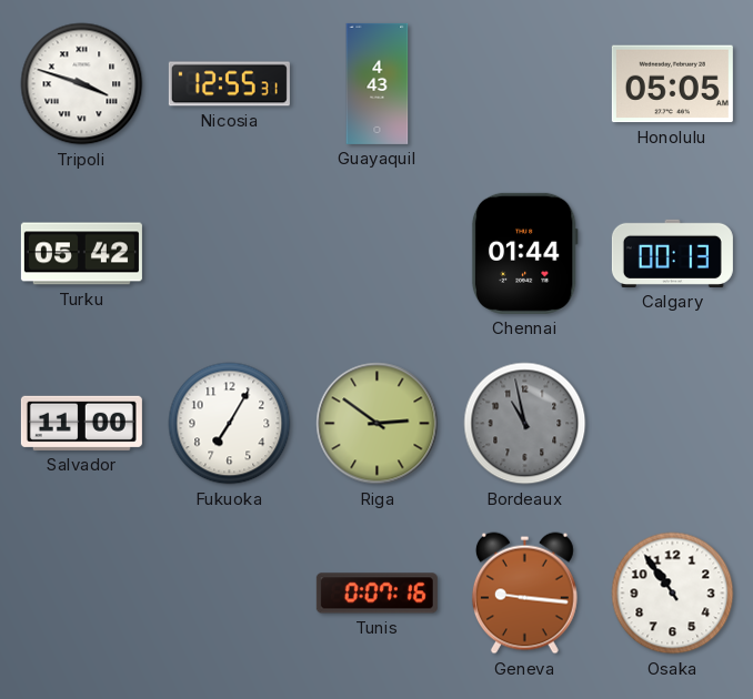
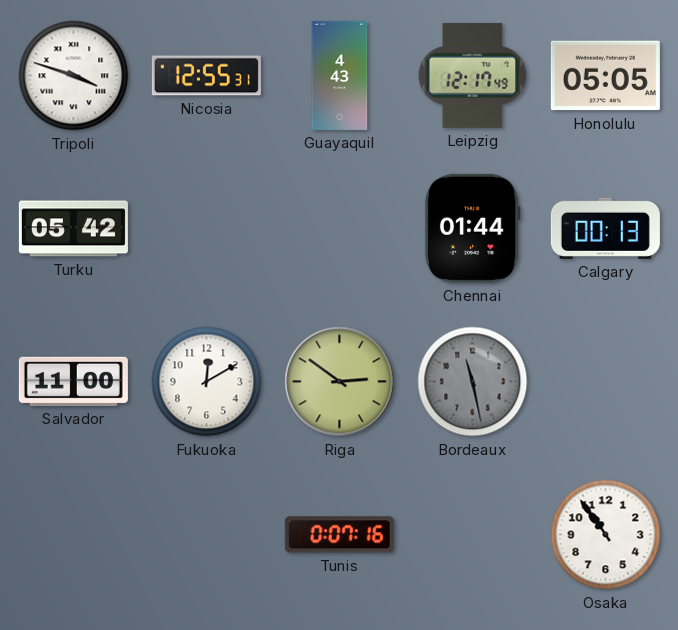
Leipzig: none -> 12:17 (473, 75)
Fukuoka: 7:05 -> 12:10 (207, 382)
Bordeaux: 10:58 -> 11:28 (473, 382)
Geneva: 9:16 -> none (524, 594)
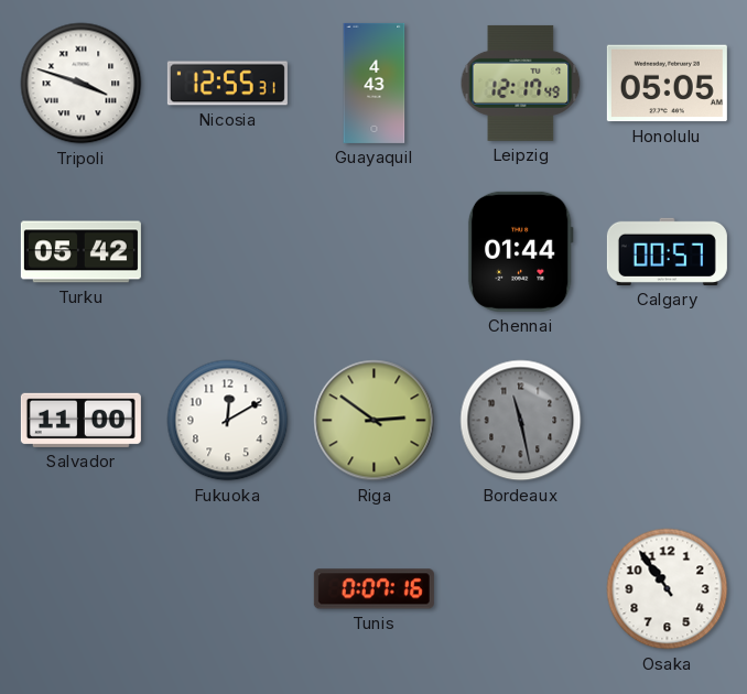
Calgary: 00:13 -> 00:57 (667, 251)
